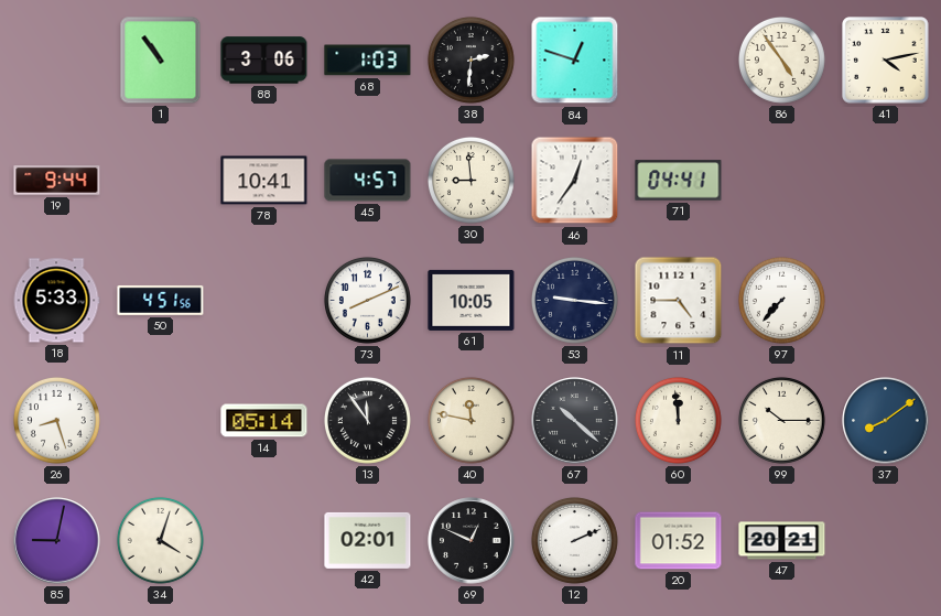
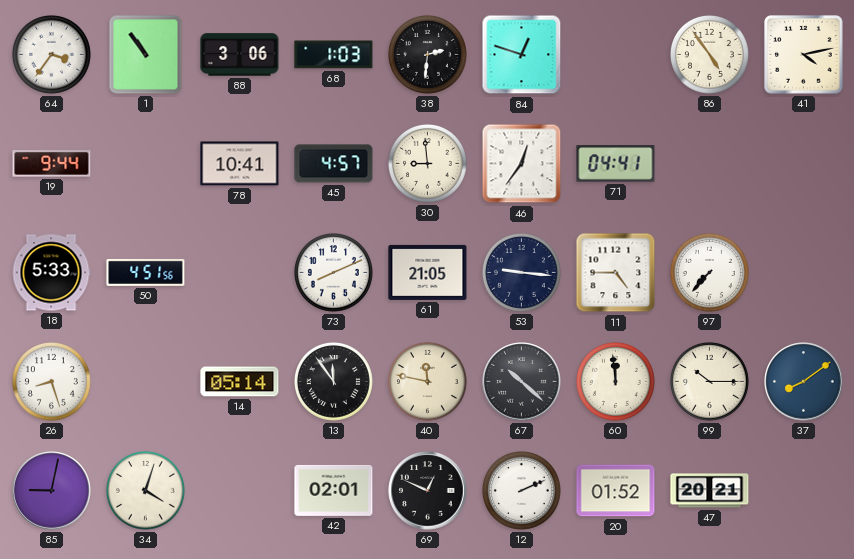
64: none -> 3:36 (51, 54)
61: 10:05 -> 21:05 (428, 272)
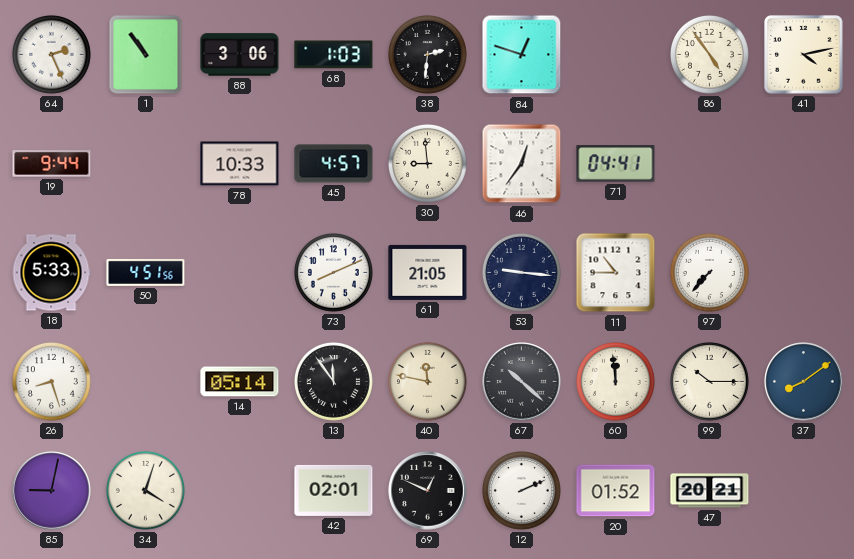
64: 3:36 -> 2:26 (51, 54)
78: 10:41 -> 10:33 (240, 164)
11: 4:45 -> 10:45 (616, 273)
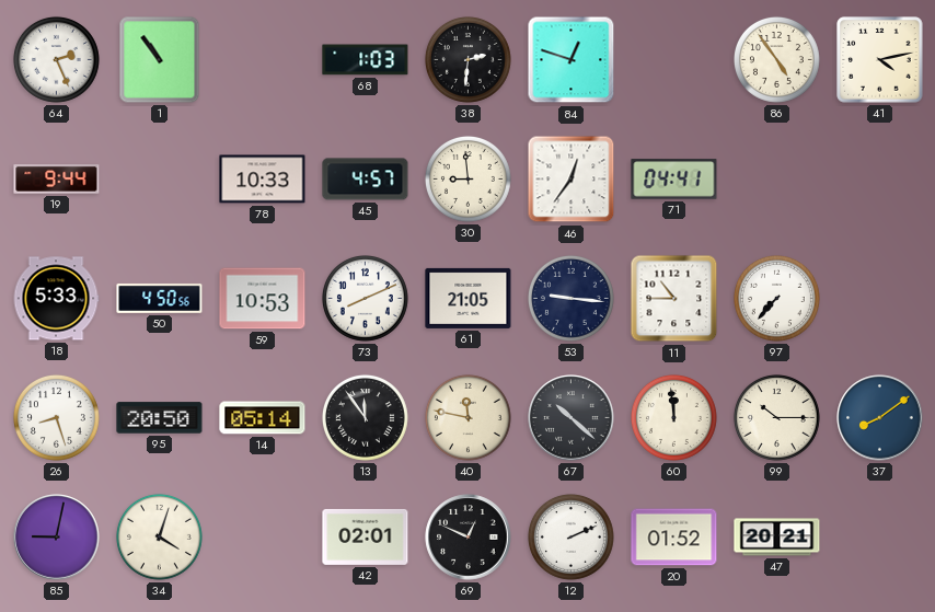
88: 3:06 -> none (240, 55)
50: 4:51 -> 4:50 (160, 298)
59: none -> 10:53 (263, 299)
95: none -> 20:50 (160, 418)
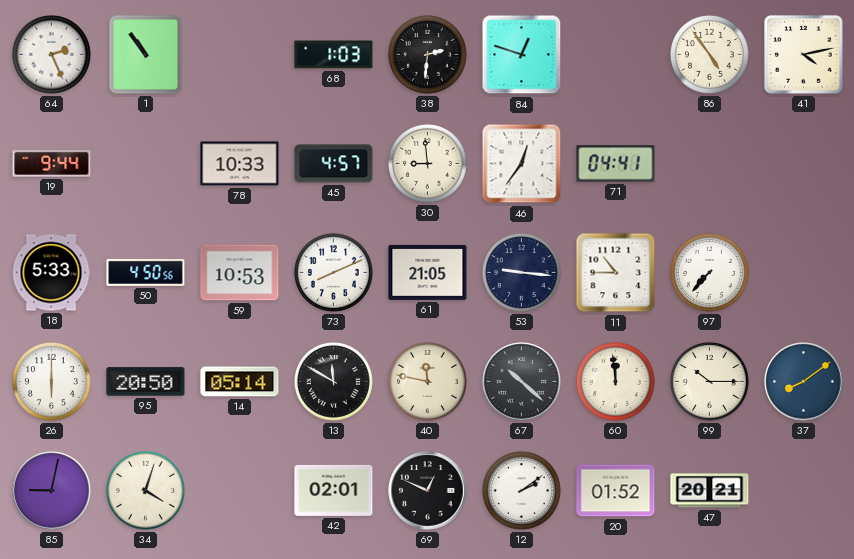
26: 8:27 -> 6:00 (51, 381)
13: 11:54 -> 11:50 (333, 381)
12: 2:11 -> 2:09 (521, 490)
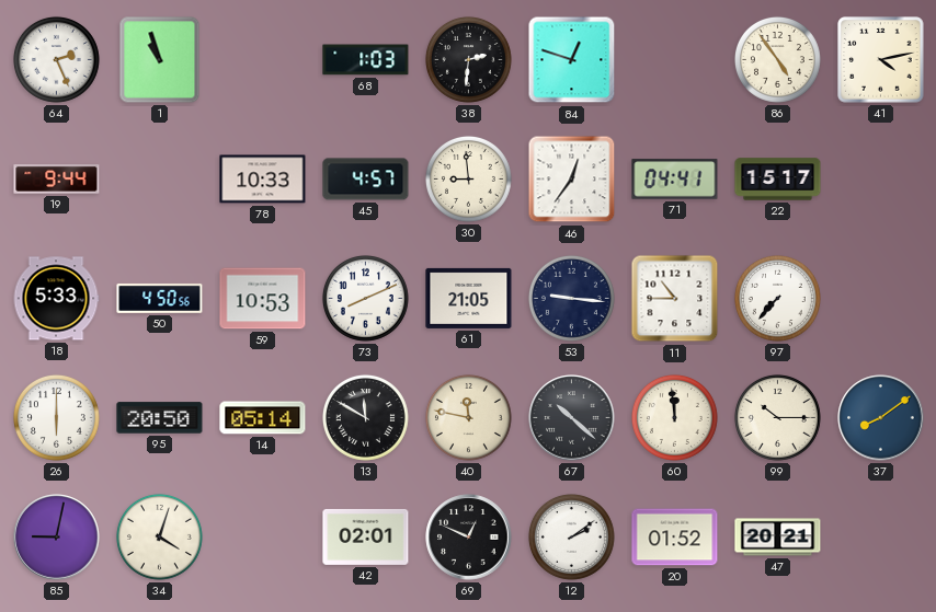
1: 10:54 -> 10:57 (160, 60)
22: none -> 15:17 (778, 180)
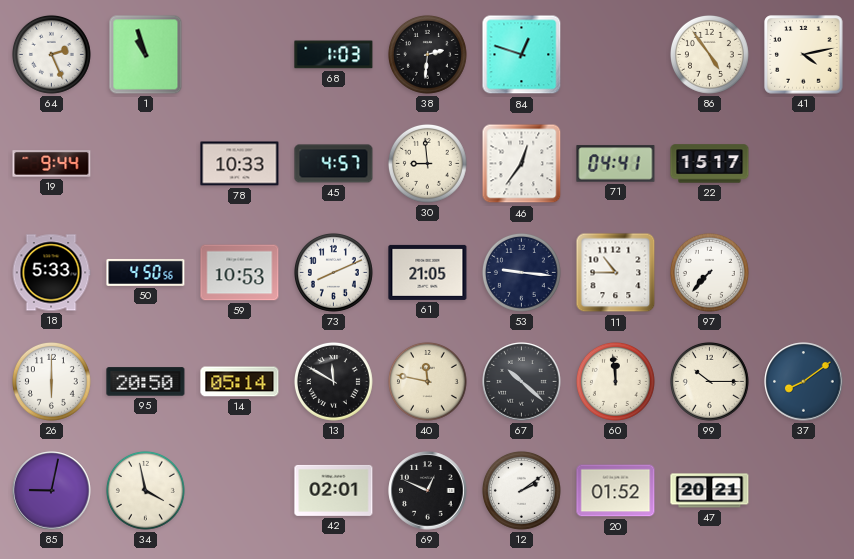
34: 4:03 -> 3:58 (145, 490)
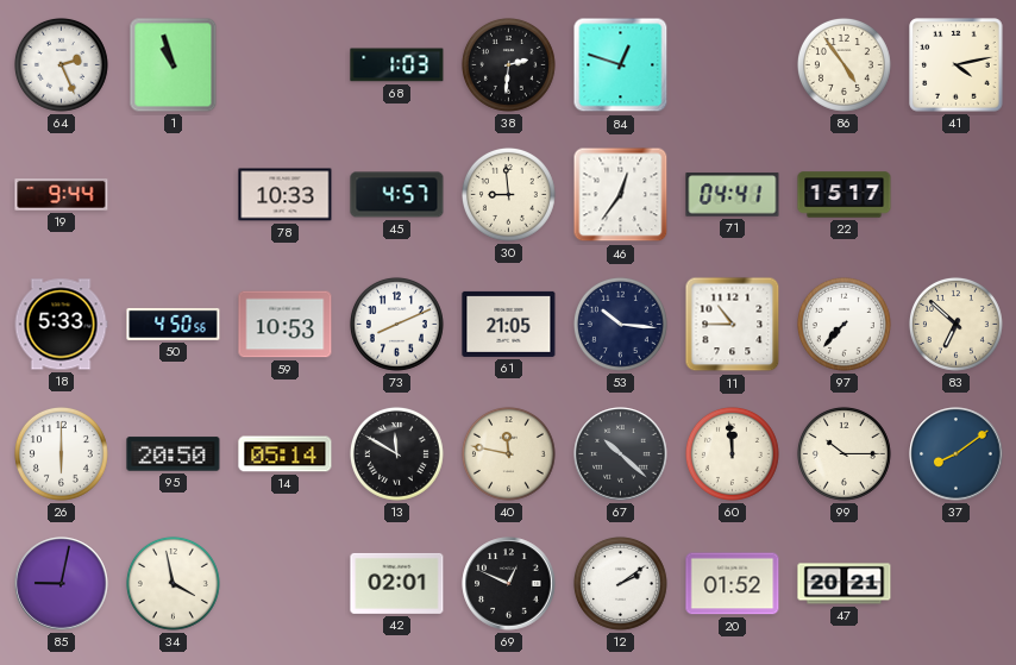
53: 9:16 -> 10:16 (620, 324)
83: none -> 6:52 (955, 324)
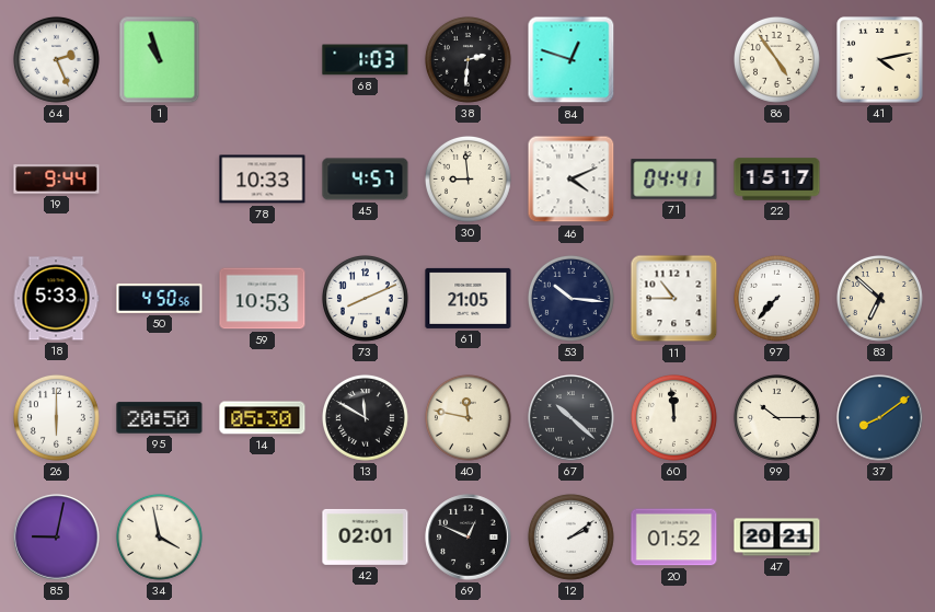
46: 12:36 -> 4:11 (572, 180)
14: 05:14 -> 05:30 (263, 418)
